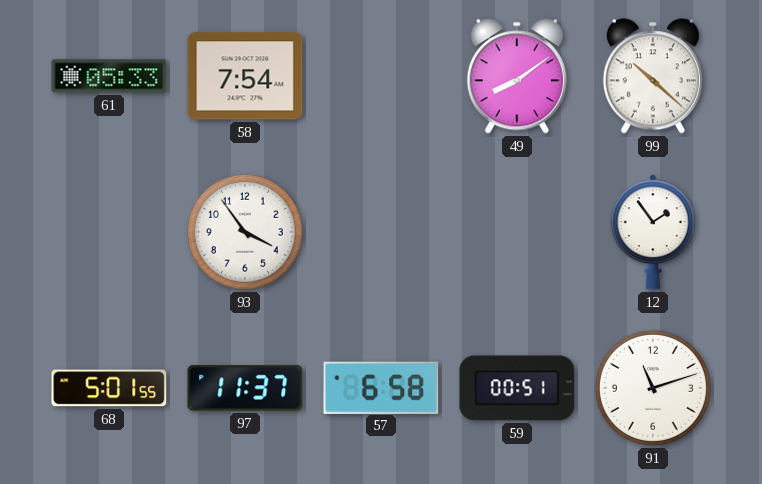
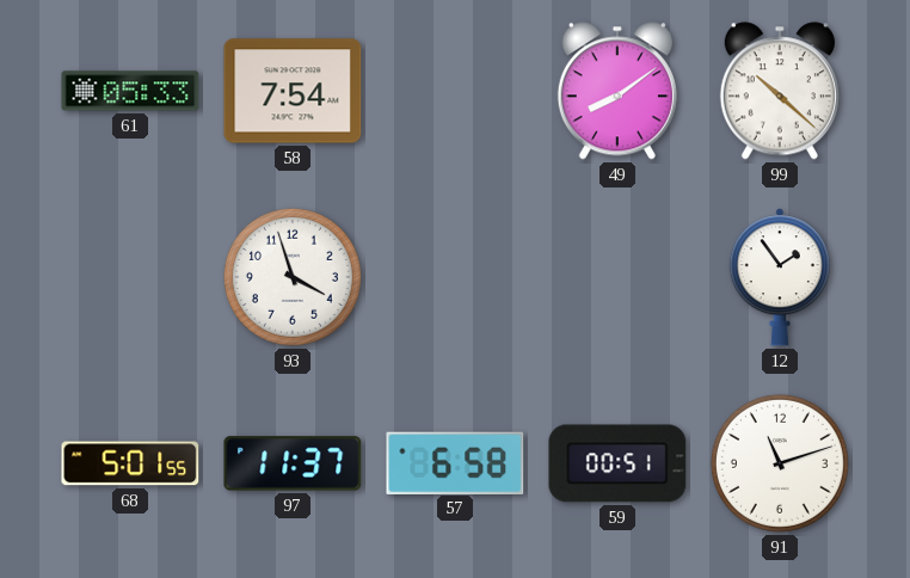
93: 3:54 -> 3:57 (293, 277)
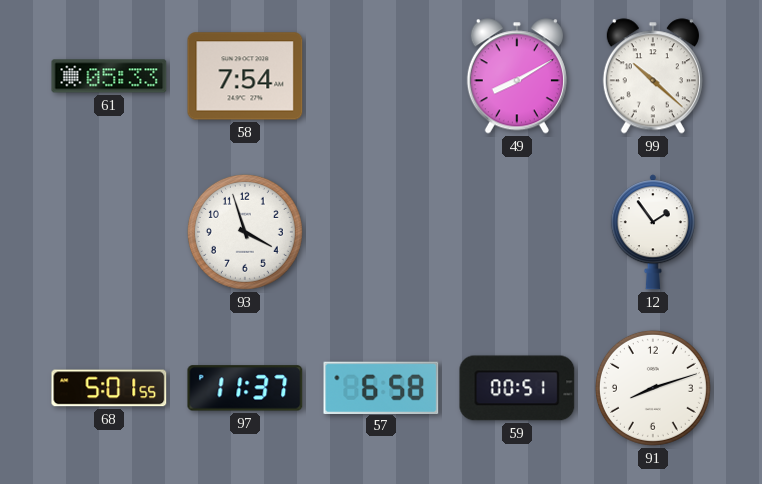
49: 8:09 -> 8:10 (517, 76)
91: 11:12 -> 8:12 (653, 388)
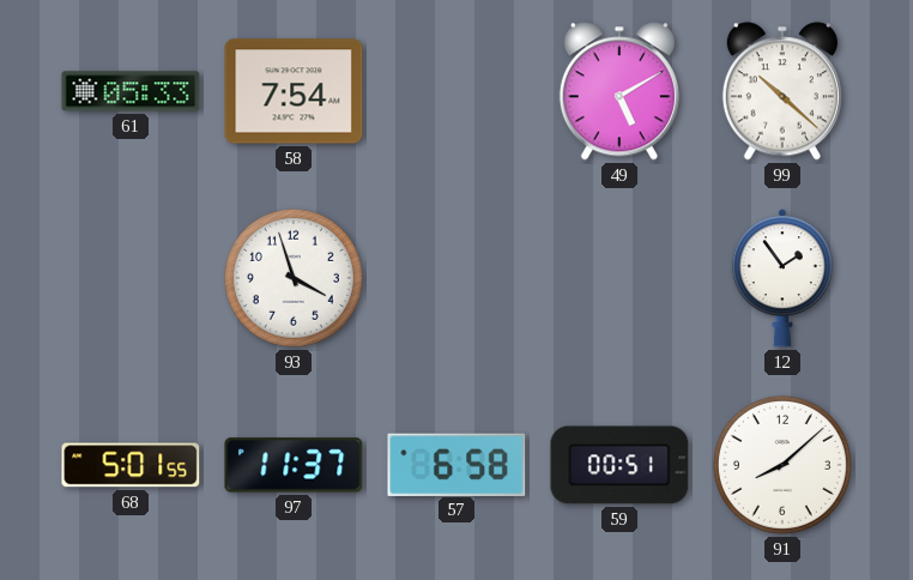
49: 8:10 -> 5:10 (619, 91)
91: 8:12 -> 8:08 (782, 465)
